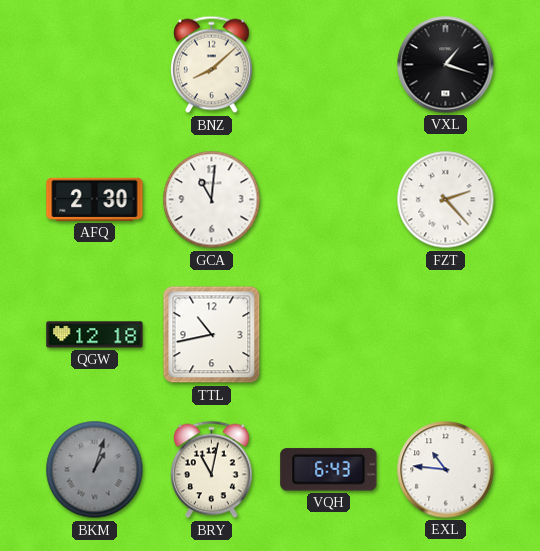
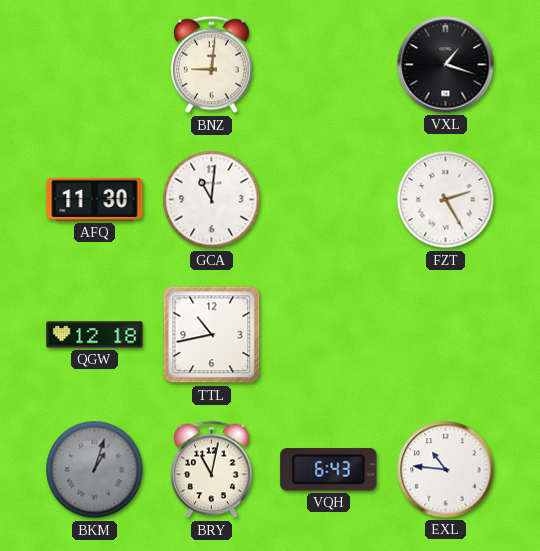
BNZ: 8:08 -> 9:01 (212, 65)
AFQ: 2:30 -> 11:30 (95, 199)
FZT: 2:23 -> 2:25 (446, 200)
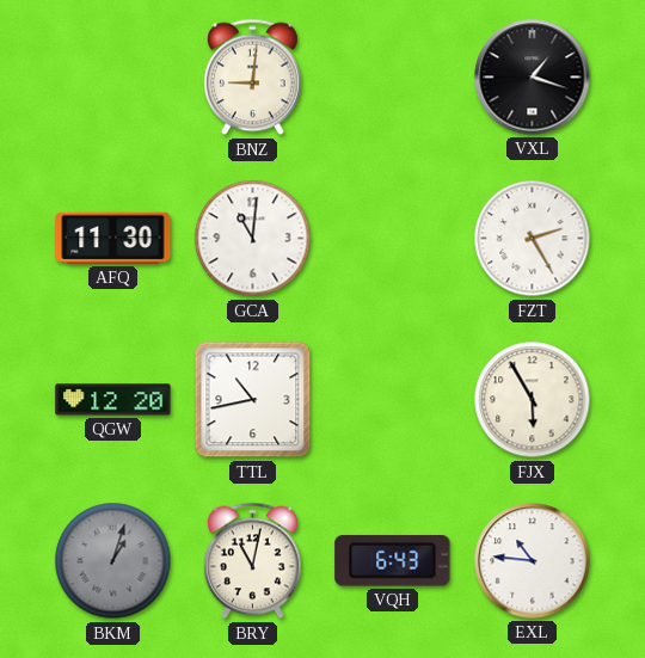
QGW: 12:18 -> 12:20 (113, 400)
FJX: none -> 5:55 (533, 400)
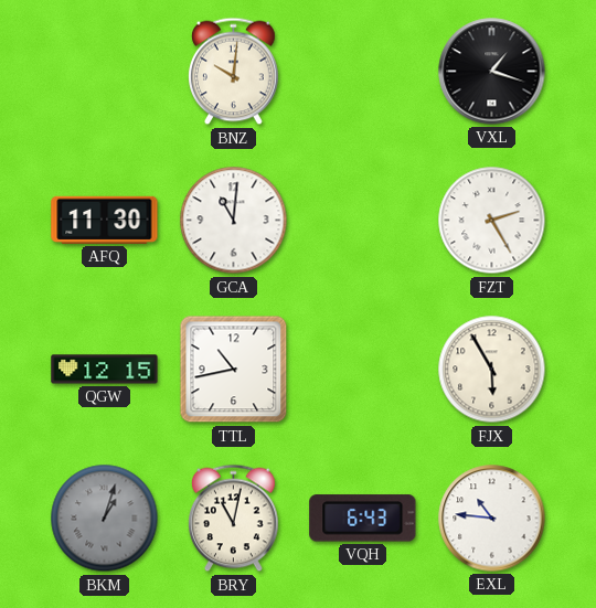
BNZ: 9:01 -> 10:01 (234, 72)
QGW: 12:20 -> 12:15 (105, 370)
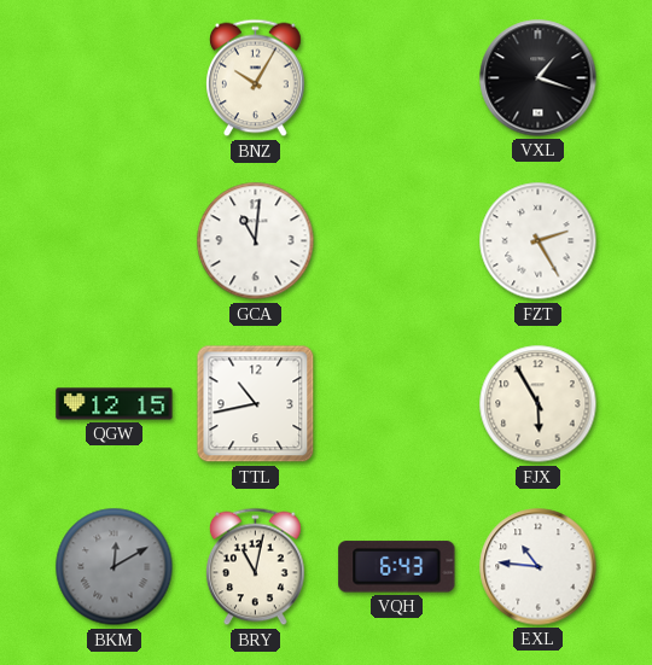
BNZ: 10:01 -> 10:05 (256, 78)
AFQ: 11:30 -> none (105, 220)
BKM: 1:03 -> 12:10 (115, 567)
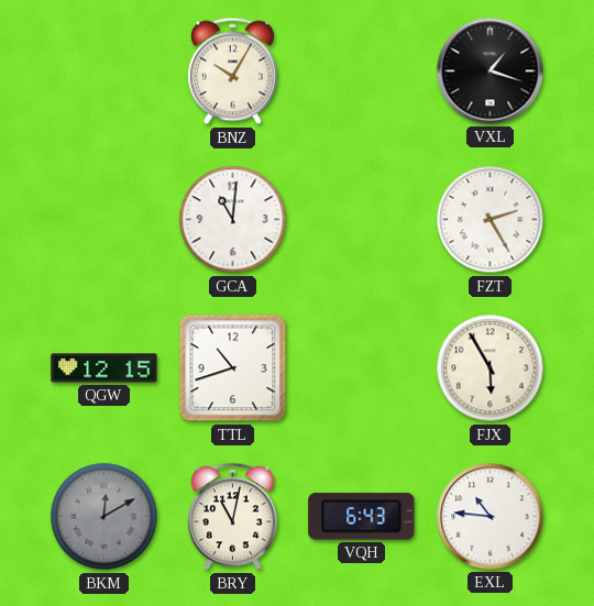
TTL: 10:43 -> 10:42 (233, 368)
